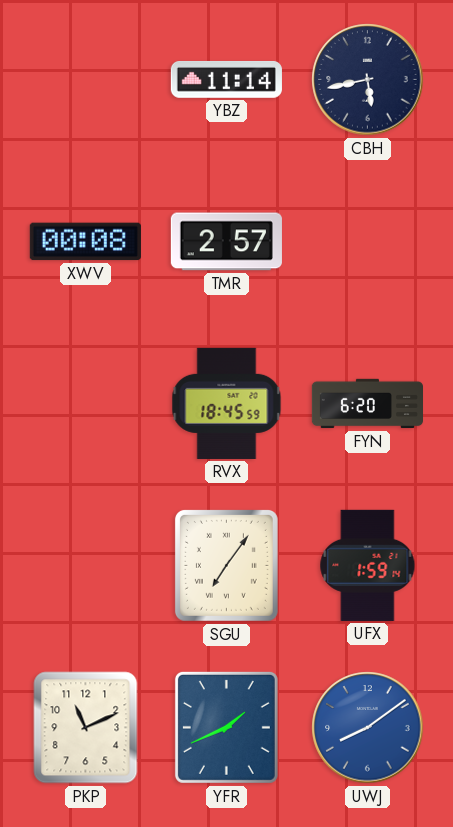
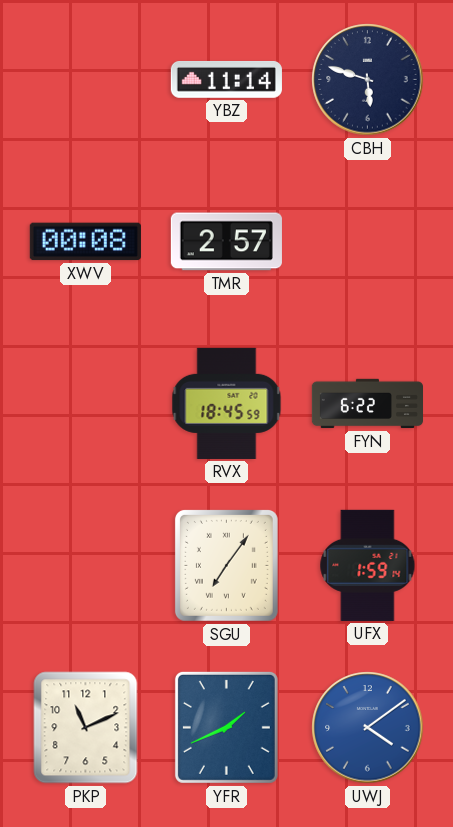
CBH: 5:43 -> 5:48 (368, 80)
FYN: 6:20 -> 6:22 (367, 404)
UWJ: 8:09 -> 4:09 (368, 728)
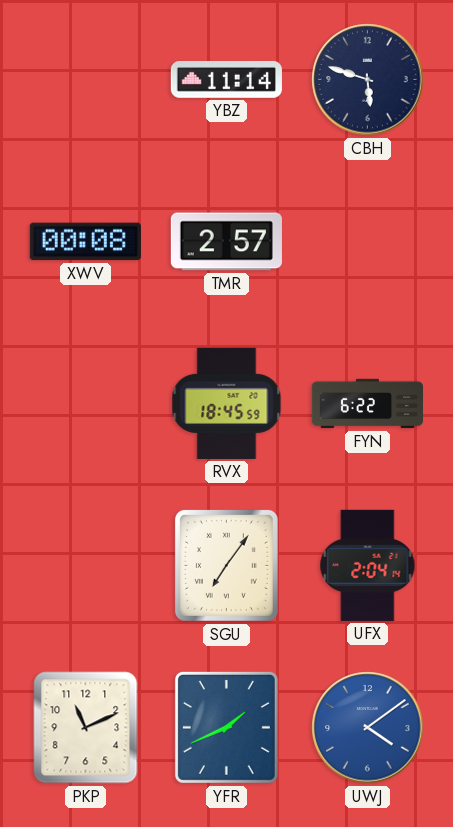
UFX: 1:59 -> 2:04 (368, 565)
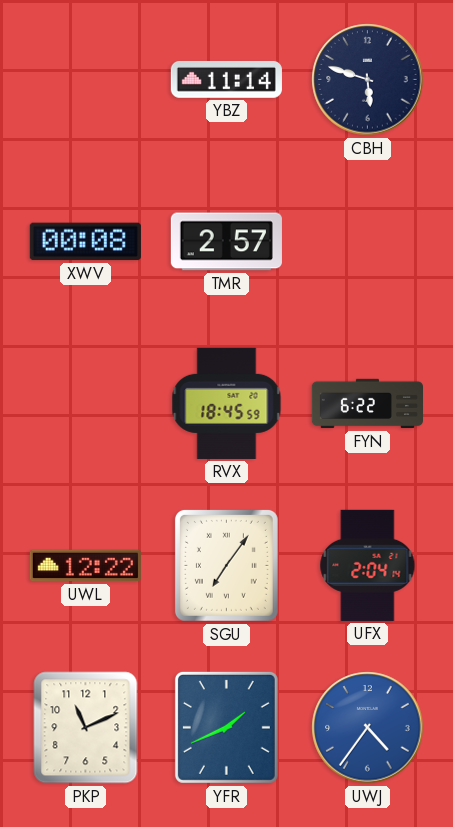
UWL: none -> 12:22 (85, 566)
UWJ: 4:09 -> 4:36 (368, 728)
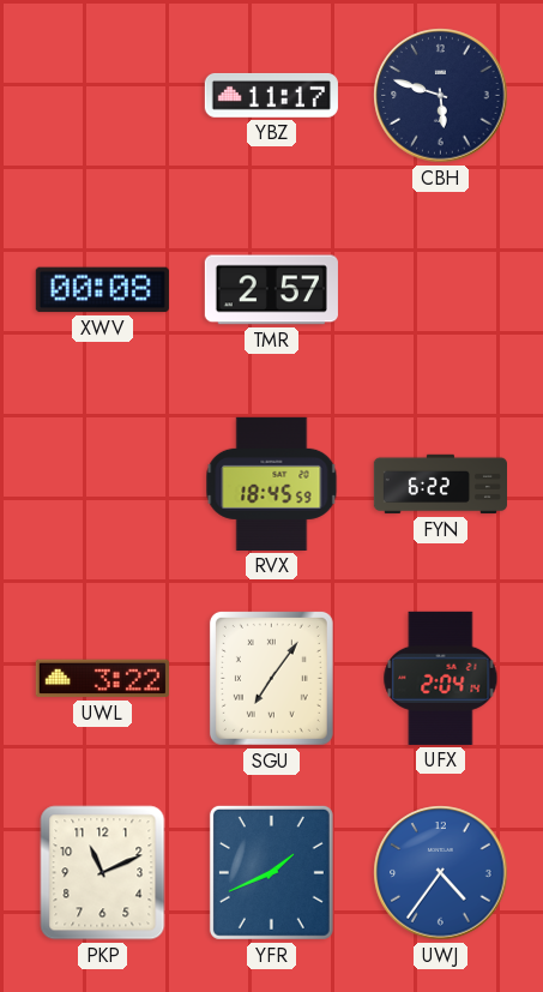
YBZ: 11:14 -> 11:17 (271, 95)
UWL: 12:22 -> 3:22 (102, 679)
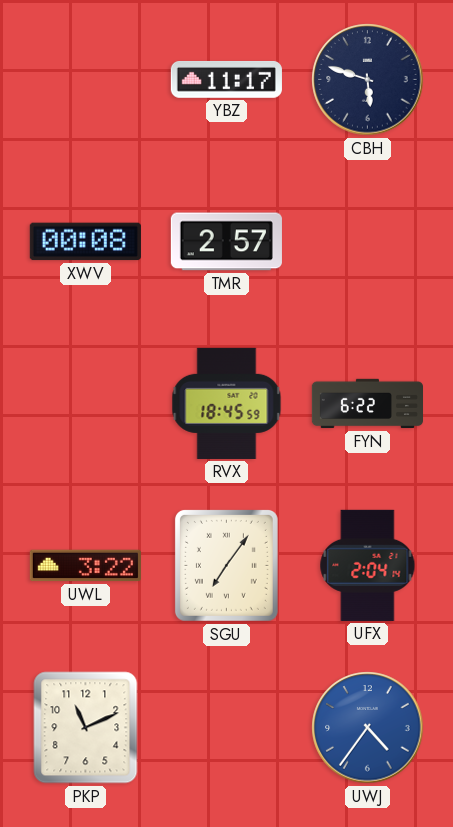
YFR: 1:41 -> none (271, 872)
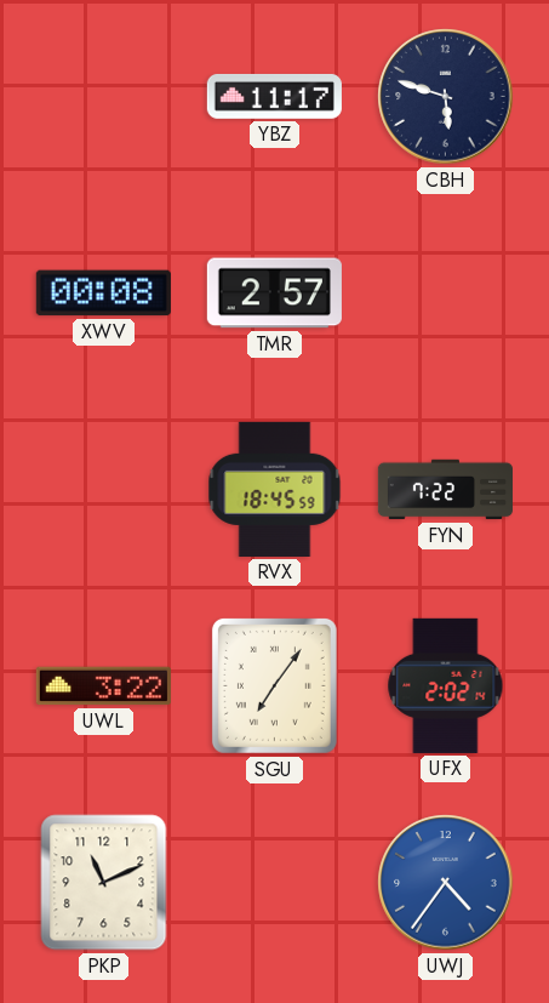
FYN: 6:22 -> 7:22 (445, 490)
UFX: 2:04 -> 2:02 (446, 685)
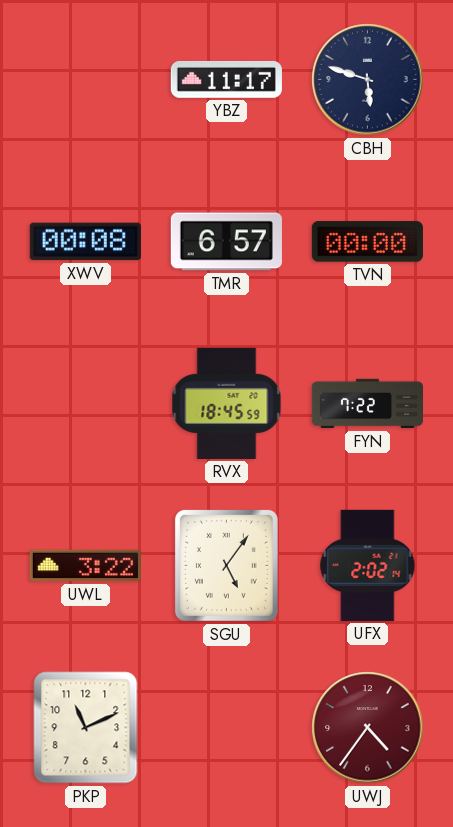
TMR: 2:57 -> 6:57 (226, 242)
TVN: none -> 00:00 (367, 242)
SGU: 7:06 -> 5:06 (226, 565)
UWJ dial: blue -> burgundy (368, 728)
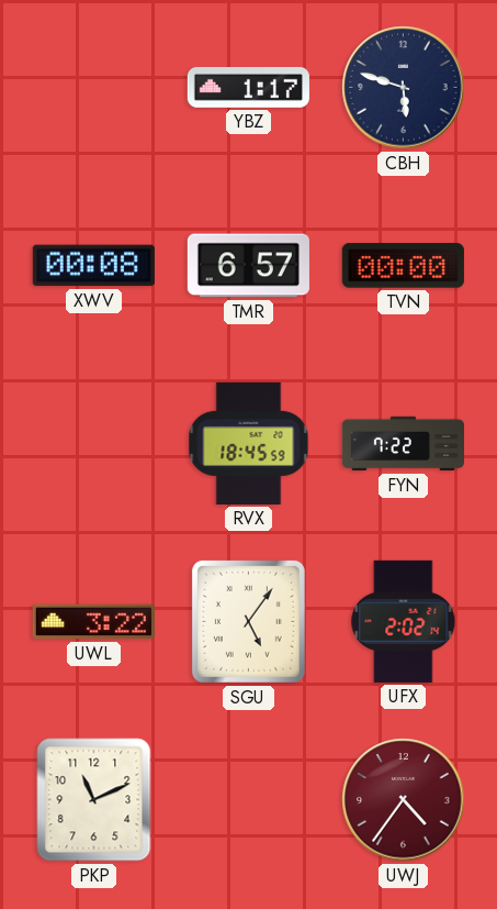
YBZ: 11:17 -> 1:17 (248, 87)
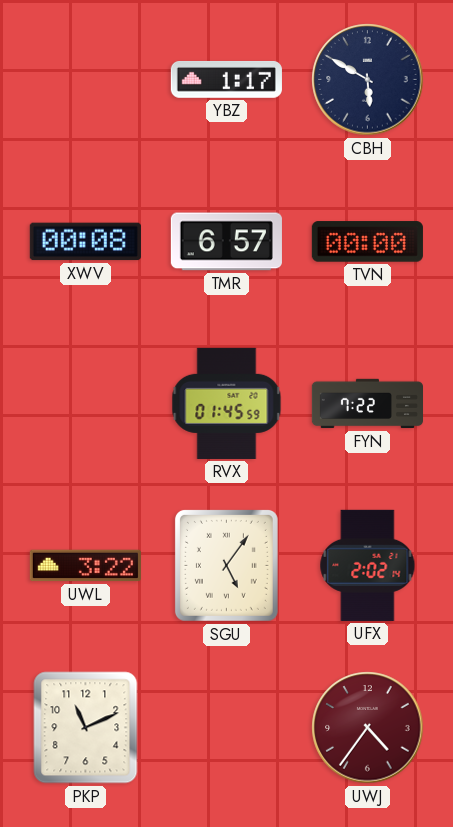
CBH: 5:48 -> 5:50 (368, 80)
RVX: 18:45 -> 01:45 (227, 403)
